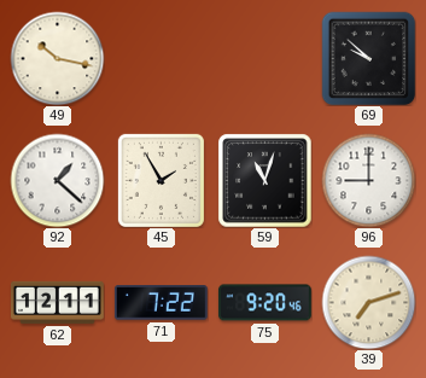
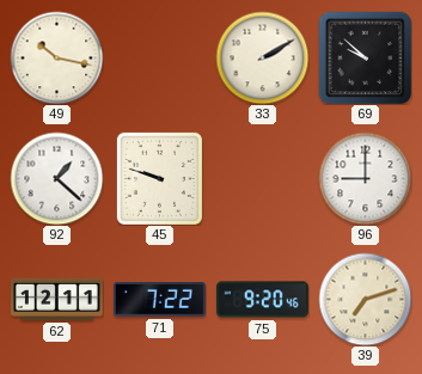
33: none -> 2:10 (262, 57)
45: 1:55 -> 9:48 (159, 178)
59: 11:03 -> none (264, 180)
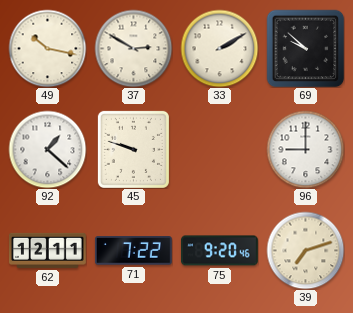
37: none -> 2:50 (133, 48)
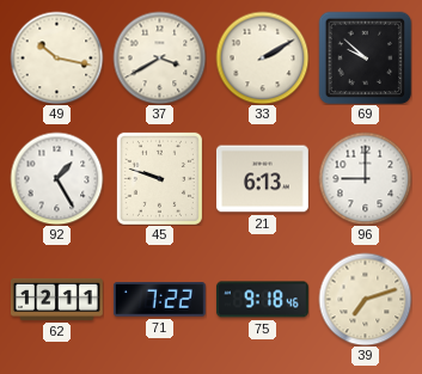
37: 2:50 -> 3:40 (159, 57)
92: 1:22 -> 1:25 (56, 178)
21: none -> 6:13 (262, 179)
75: 9:20 -> 9:18 (262, 300)
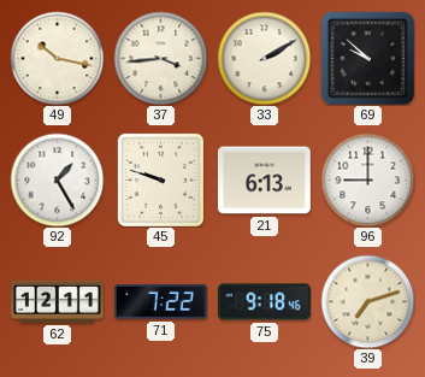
37: 3:40 -> 3:44 (160, 58)
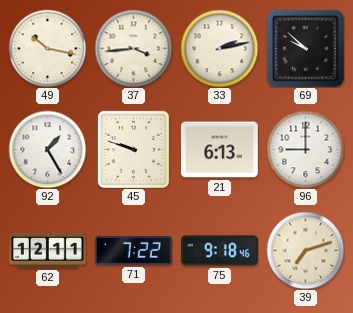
33: 2:10 -> 2:13 (219, 48)
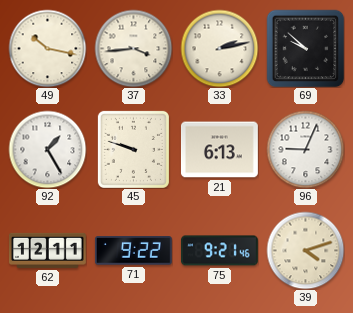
96: 9:00 -> 9:04 (305, 149)
71: 7:22 -> 9:22 (133, 251)
75: 9:18 -> 9:21 (219, 251)
39: 7:12 -> 4:12 (305, 250)
